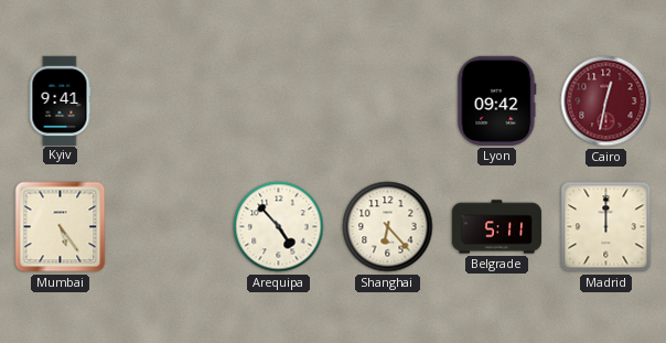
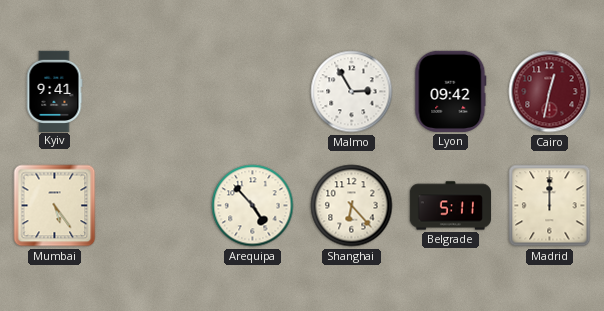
Malmo: none -> 2:55 (352, 92)
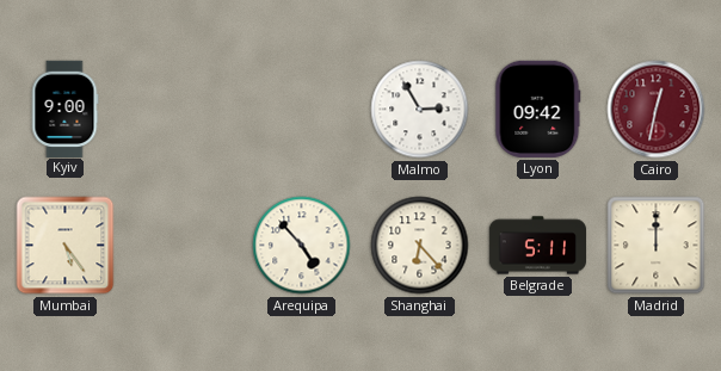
Kyiv: 9:41 -> 9:00 (64, 109)
